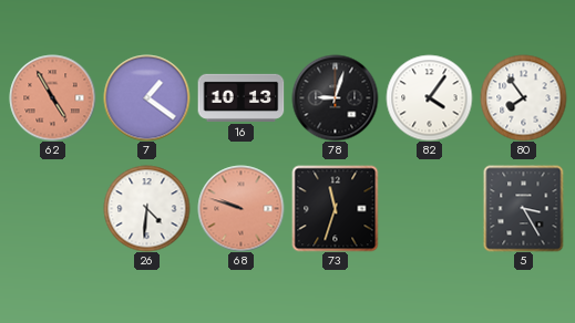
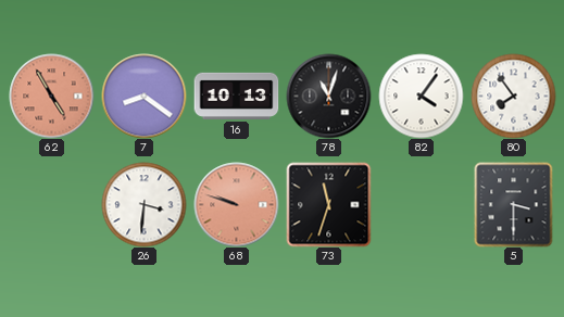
7: 1:21 -> 8:21 (143, 96)
78: 9:03 -> 11:03 (328, 96)
26: 4:31 -> 3:31 (143, 204)
5: 3:25 -> 3:30 (514, 204)
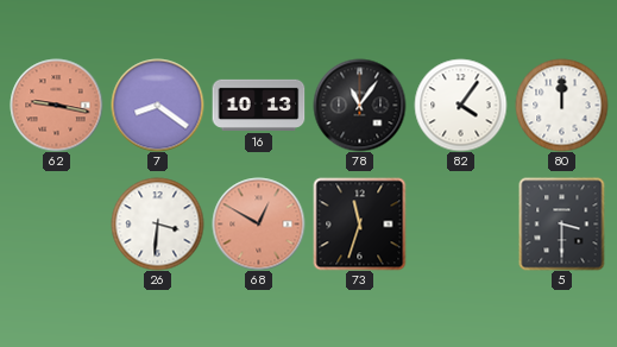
62: 4:55 -> 9:17 (56, 105)
78: 11:03 -> 11:06 (359, 105)
80: 7:54 -> 12:00 (561, 105)
68: 9:48 -> 12:50 (258, 223)
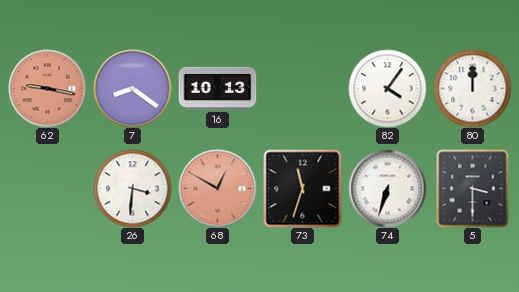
78: 11:06 -> none (359, 105)
74: none -> 6:33 (387, 188)
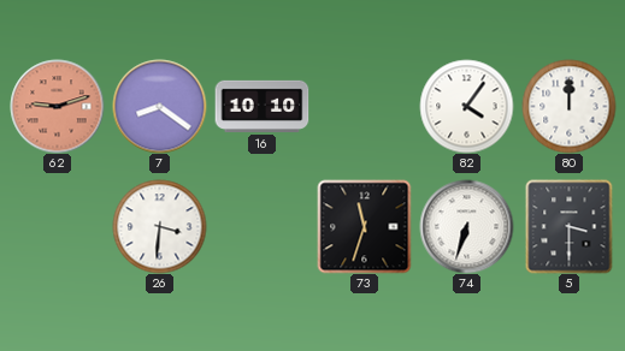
62: 9:17 -> 9:12 (57, 106)
16: 10:13 -> 10:10 (261, 106)
68: 12:50 -> none (217, 188)
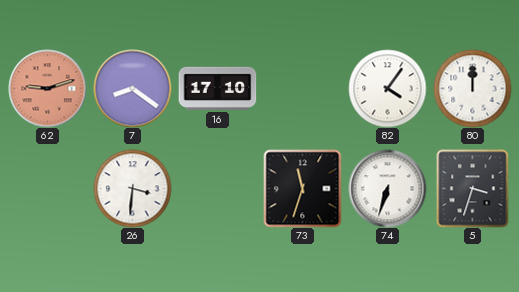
16: 10:10 -> 17:10 (217, 88)
5: 3:30 -> 3:33 (473, 188)
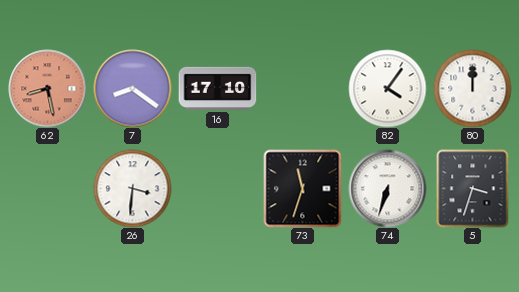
62: 9:12 -> 8:28 (47, 88)
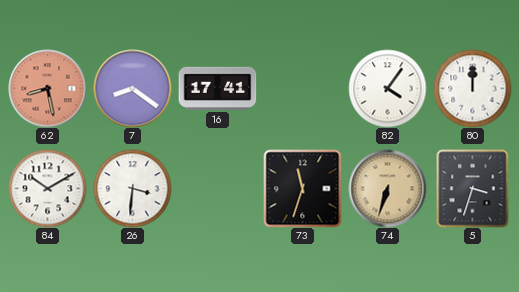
16: 17:10 -> 17:41 (217, 88)
84: none -> 10:10 (47, 188)
74 dial: white -> champagne (387, 188)
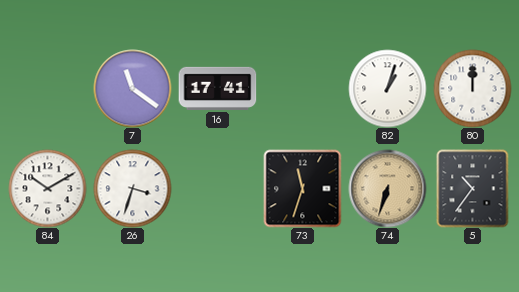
62: 8:28 -> none (47, 88)
7: 8:21 -> 11:21 (132, 88)
82: 4:06 -> 1:03 (387, 88)
26: 3:31 -> 3:33 (132, 188)
5: 3:33 -> 10:36 (473, 188)
